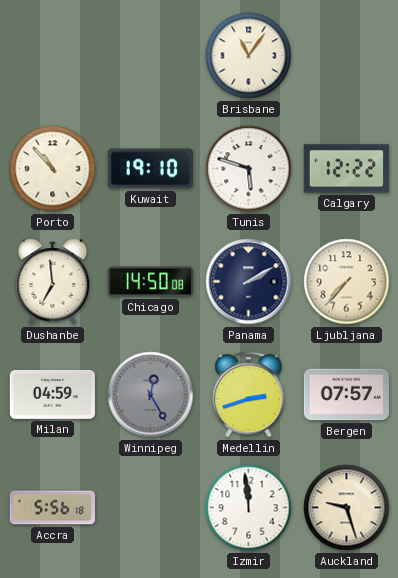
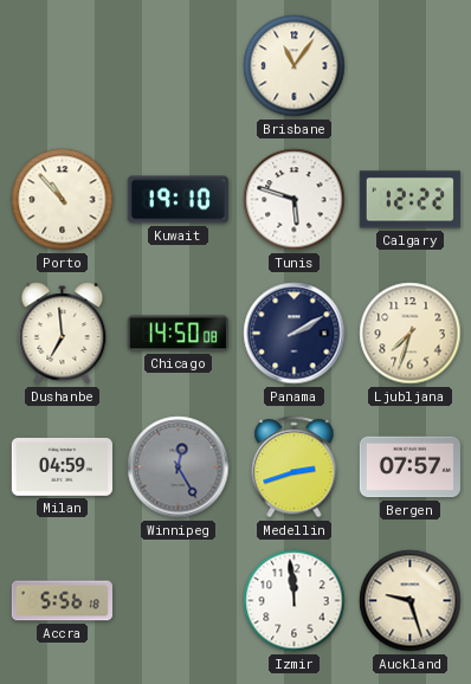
Ljubljana: 7:37 -> 7:33 (411, 334)
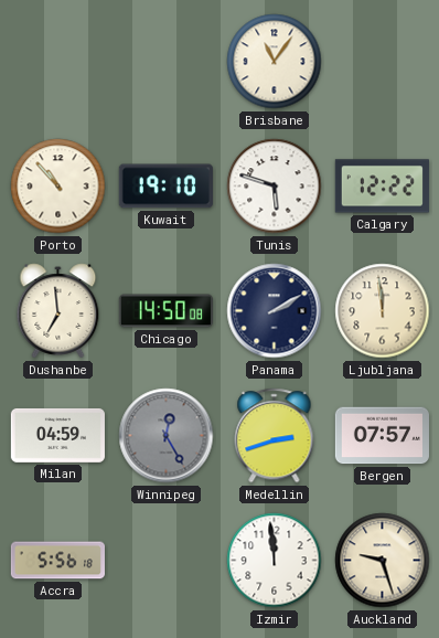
Ljubljana: 7:33 -> 11:59 (383, 311)
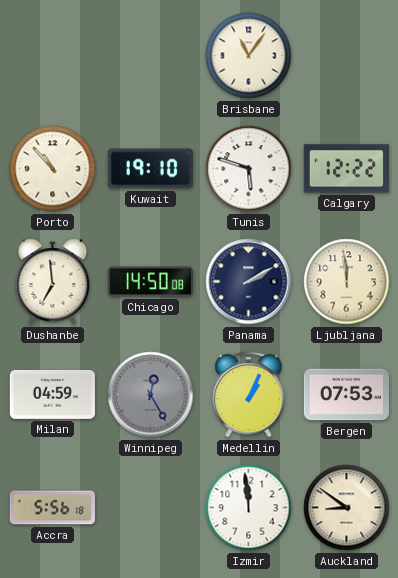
Medellin: 2:42 -> 1:04 (249, 395)
Bergen: 07:57 -> 07:53 (346, 395)
Auckland: 9:27 -> 8:51 (347, 508)
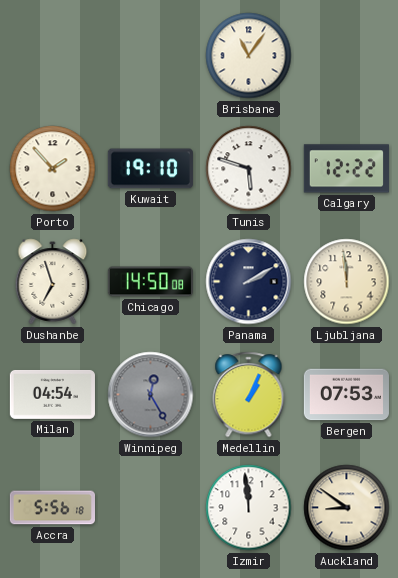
Porto: 10:53 -> 1:53 (53, 169)
Dushanbe: 6:59 -> 6:57 (53, 282)
Milan: 04:59 -> 04:54 (52, 395)
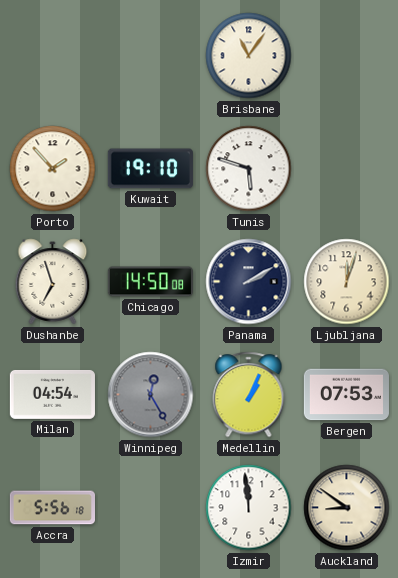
Calgary: 12:22 -> none (346, 169)
Ljubljana: 11:59 -> 12:03 (347, 282)
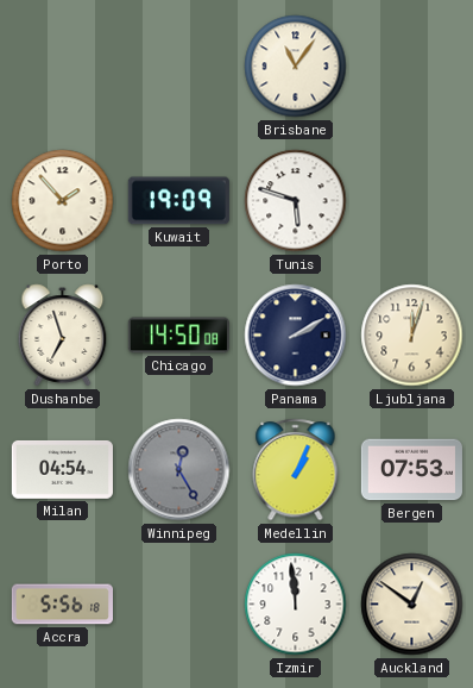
Kuwait: 19:10 -> 19:09 (178, 201)
Auckland: 8:51 -> 12:51 (412, 605)
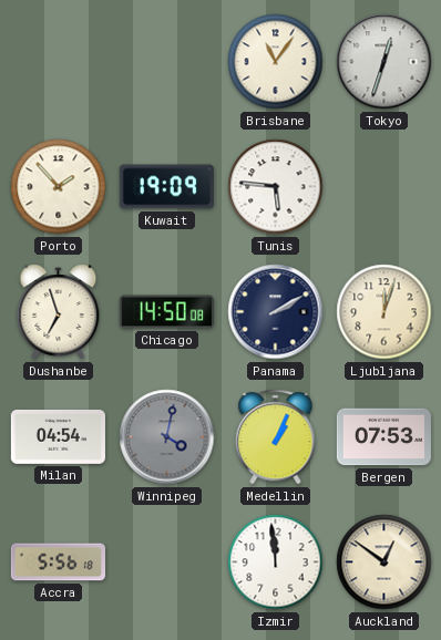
Tokyo: none -> 12:33 (384, 62)
Tunis: 5:48 -> 5:46 (276, 187)
Winnipeg: 12:25 -> 4:02 (167, 437)
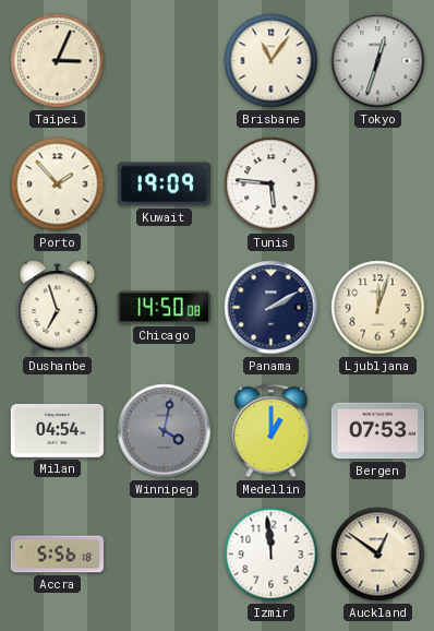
Taipei: none -> 3:04 (58, 61)
Medellin: 1:04 -> 1:00 (272, 431)
